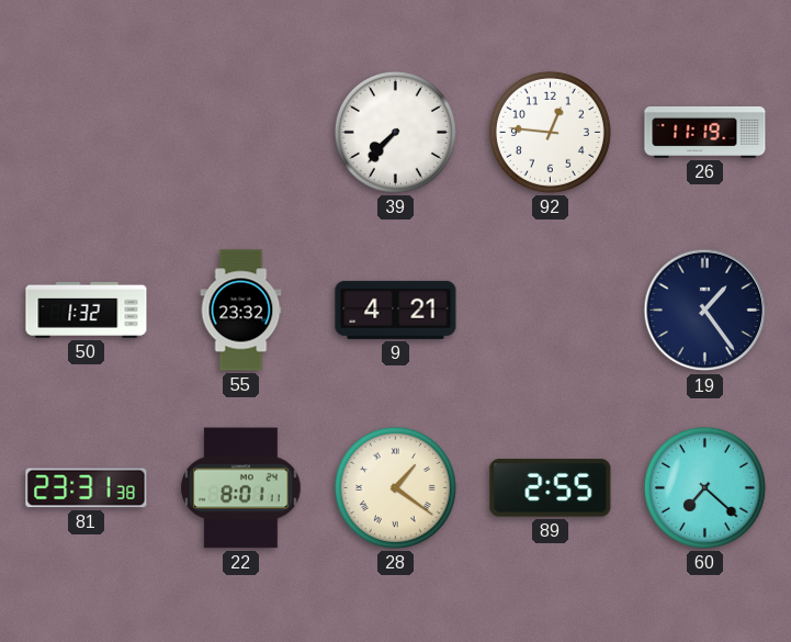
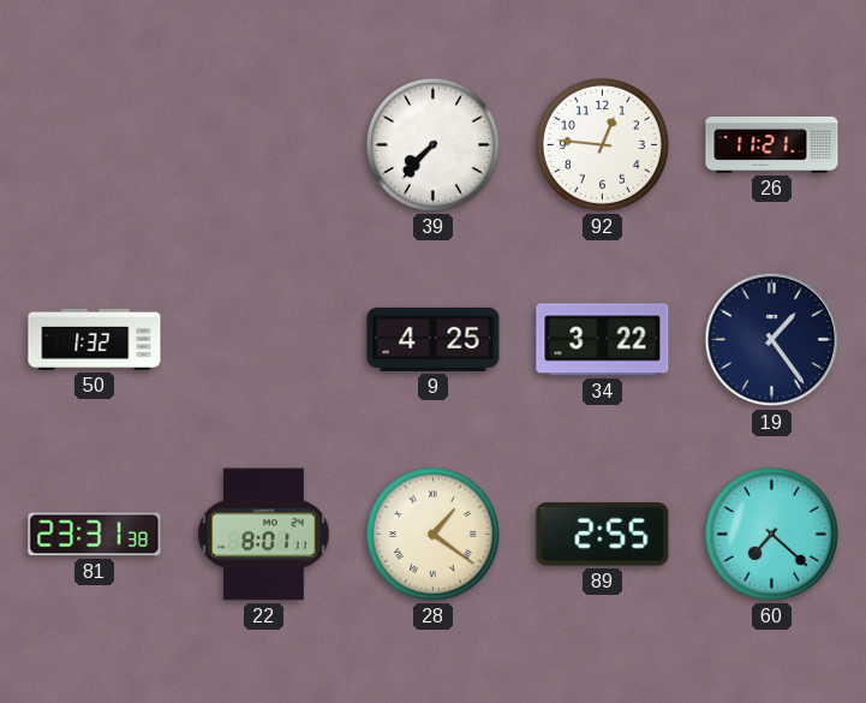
26: 11:19 -> 11:21 (772, 144)
55: 23:32 -> none (241, 311)
9: 4:21 -> 4:25 (434, 339)
34: none -> 3:22 (603, 340)
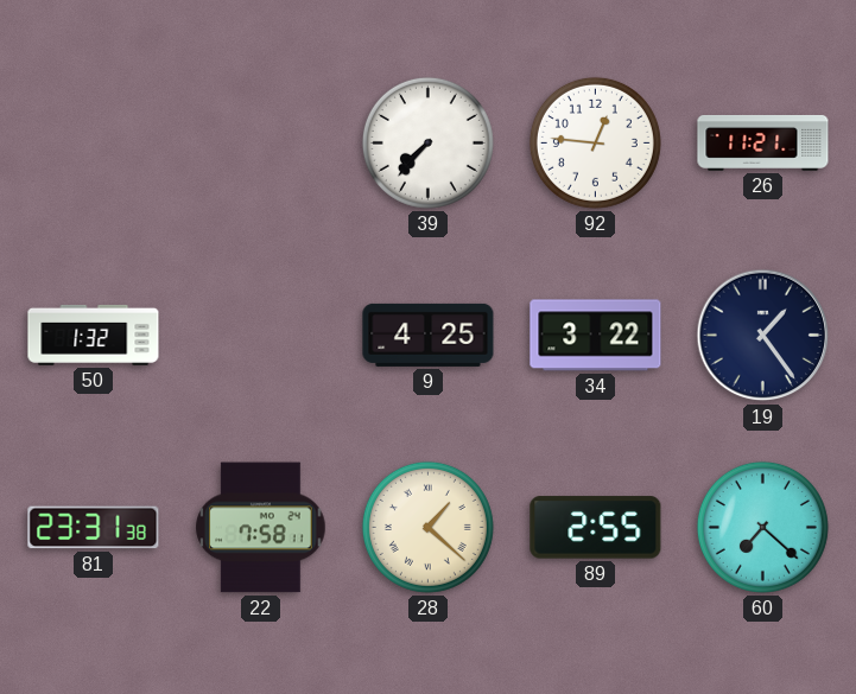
22: 8:01 -> 7:58 (261, 528)
28: 1:21 -> 1:22 (427, 527)
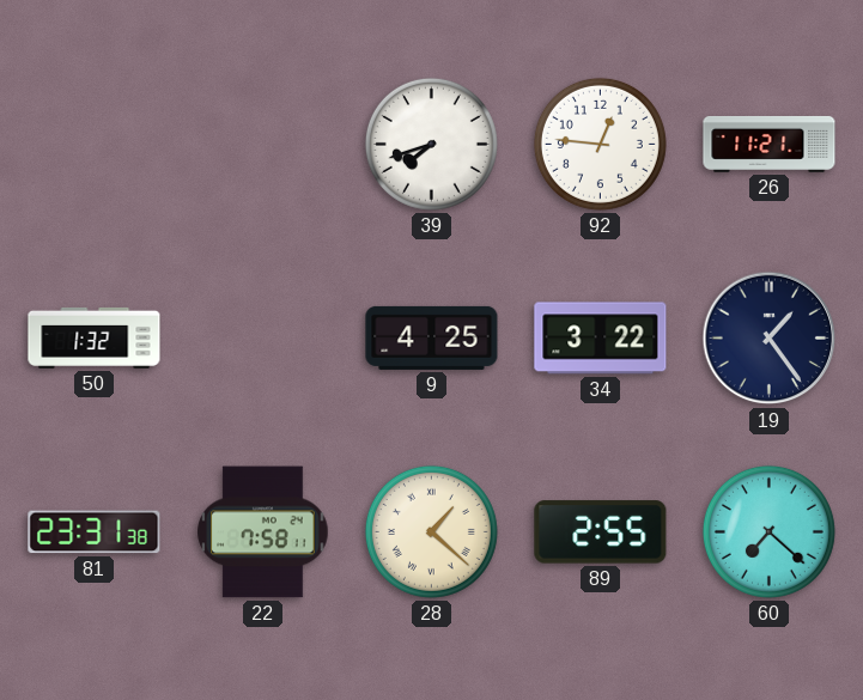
39: 7:37 -> 7:42 (431, 144)
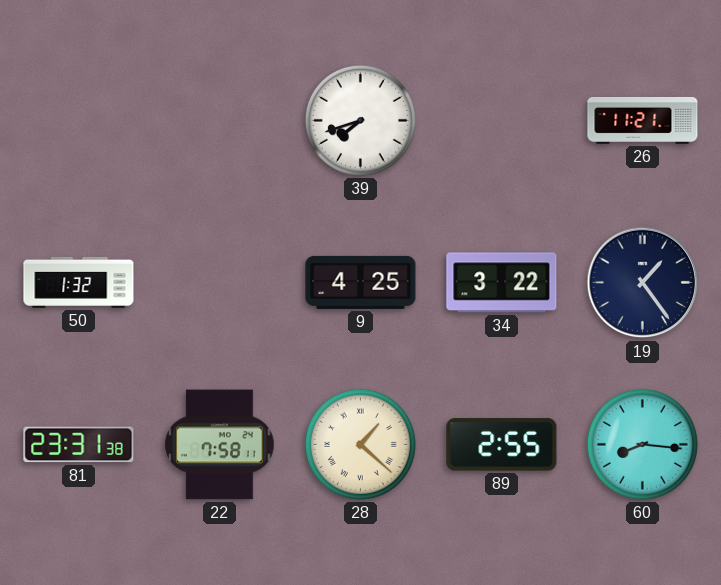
92: 12:46 -> none (600, 144)
60: 7:22 -> 8:16 (642, 444)
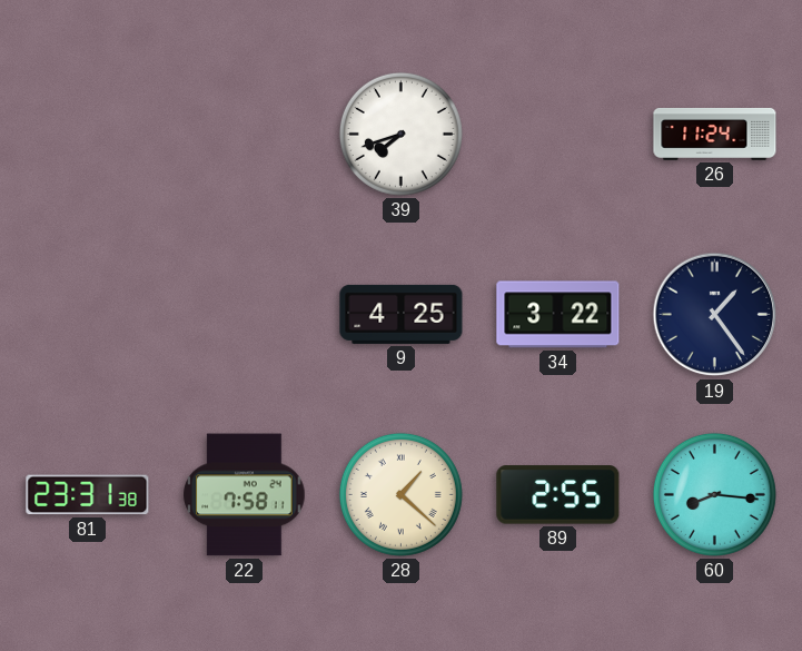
26: 11:21 -> 11:24 (715, 134)
50: 1:32 -> none (79, 282)
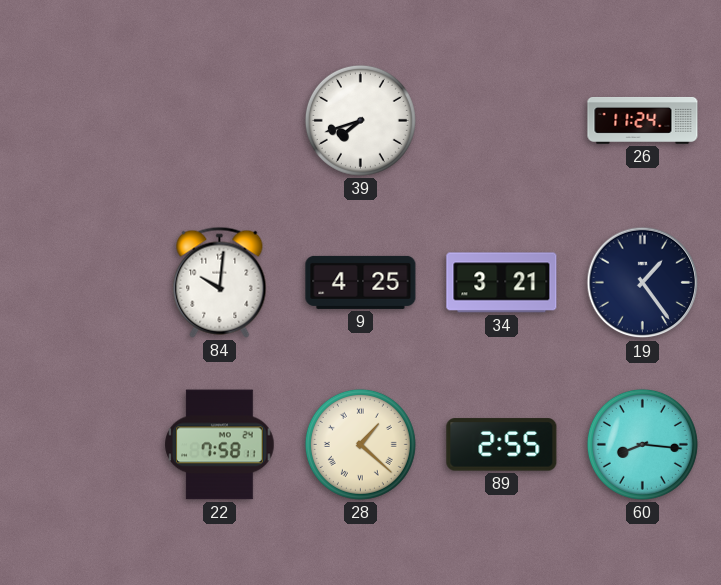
84: none -> 10:01 (220, 282)
34: 3:22 -> 3:21 (502, 283)
81: 23:31 -> none (88, 495)
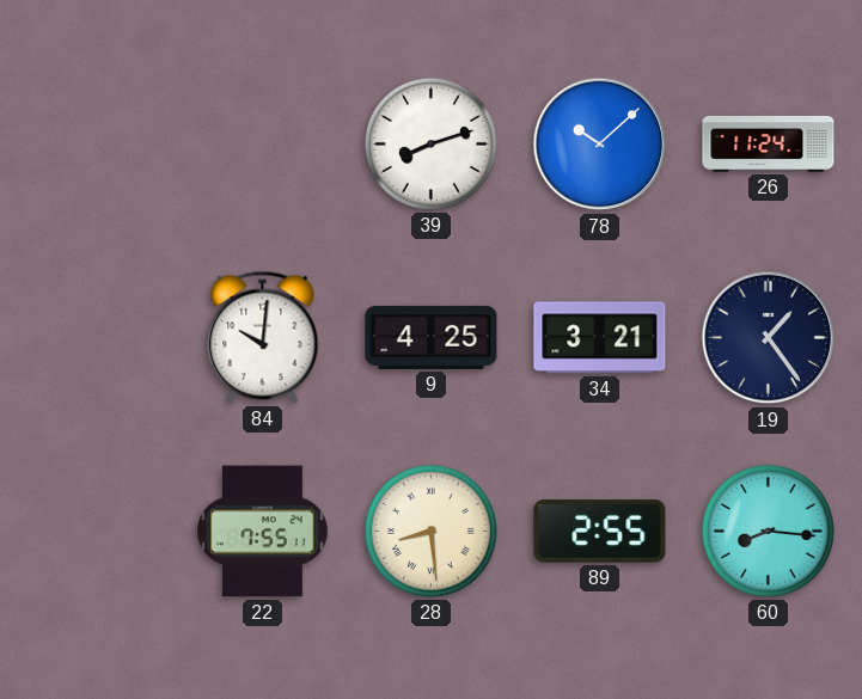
39: 7:42 -> 8:12 (430, 143)
78: none -> 10:08 (600, 145)
22: 7:58 -> 7:55 (263, 532)
28: 1:22 -> 8:29 (430, 531)
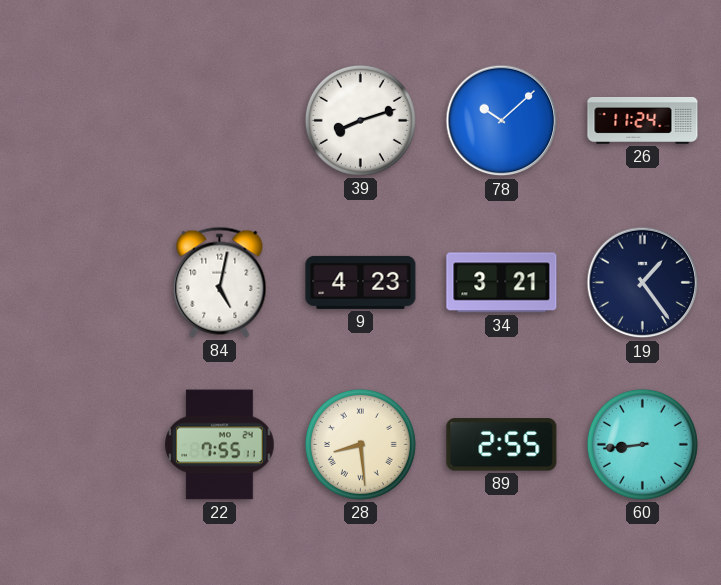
84: 10:01 -> 5:02 (220, 282)
9: 4:25 -> 4:23 (361, 282)
60: 8:16 -> 8:44 (642, 444)
